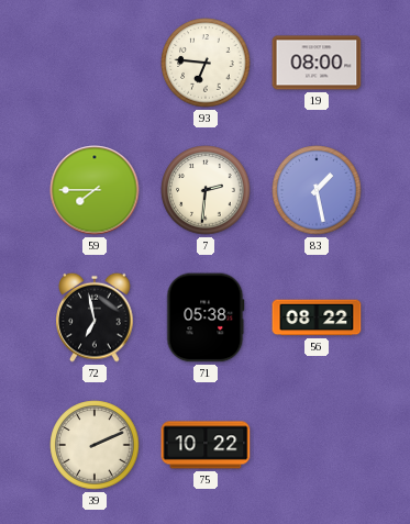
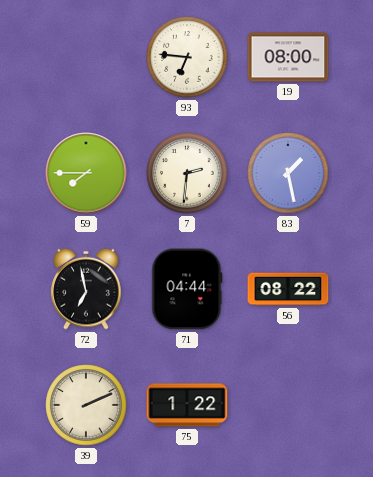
71: 05:38 -> 04:44 (187, 289)
75: 10:22 -> 1:22 (187, 405)
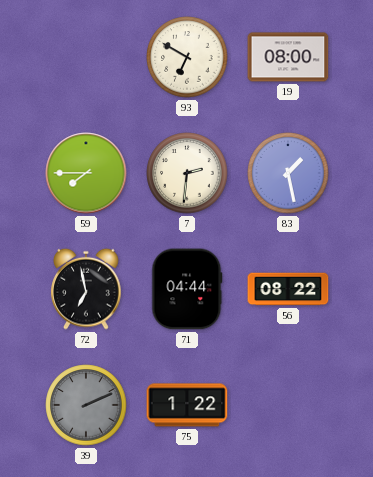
93: 6:46 -> 6:50 (187, 57)
39 dial: cream -> grey (86, 405)
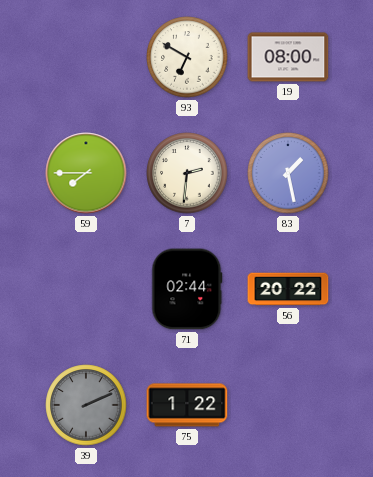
72: 6:58 -> none (86, 289)
71: 04:44 -> 02:44 (187, 289)
56: 08:22 -> 20:22 (288, 289)
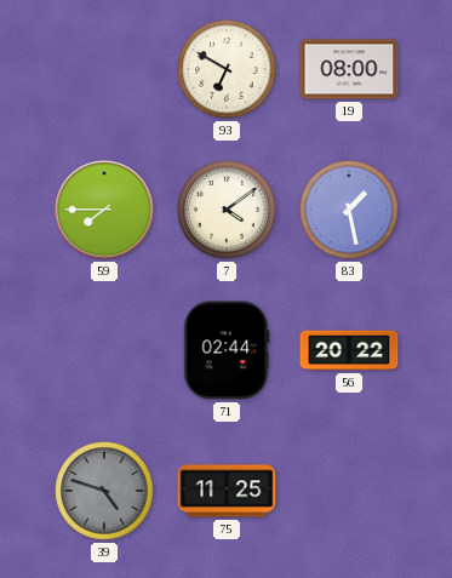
7: 2:31 -> 4:09 (227, 210)
39: 2:11 -> 4:48 (104, 491)
75: 1:22 -> 11:25 (227, 491)
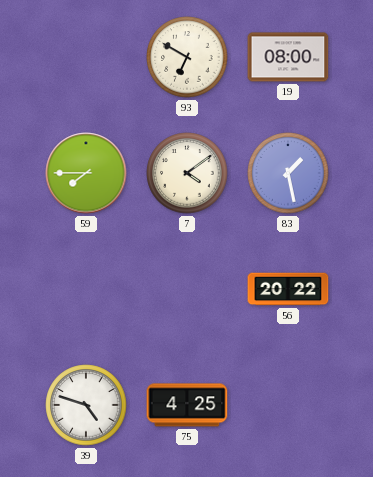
71: 02:44 -> none (227, 350)
39 dial: grey -> white (86, 405)
75: 11:25 -> 4:25 (187, 405)
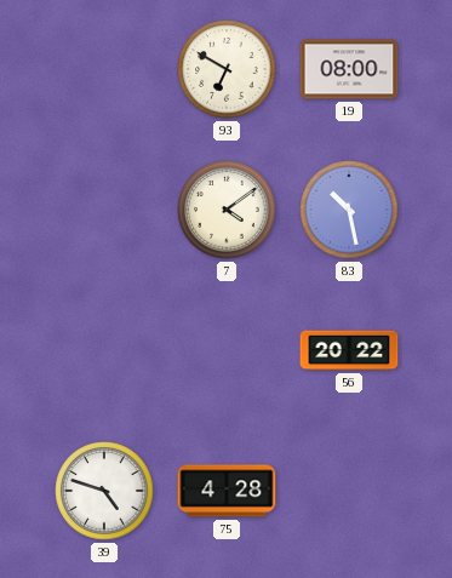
59: 7:45 -> none (86, 173)
83: 1:28 -> 10:28 (349, 210)
75: 4:25 -> 4:28 (227, 491)
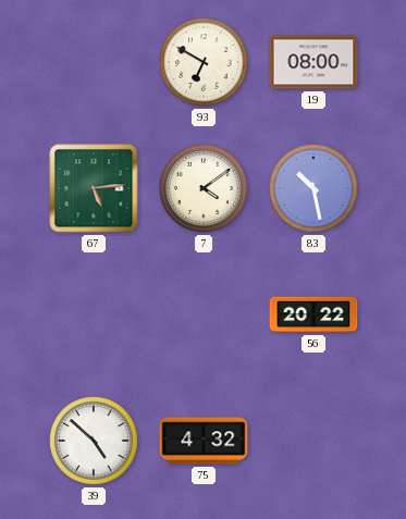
67: none -> 5:14 (94, 188)
39: 4:48 -> 4:52 (94, 441)
75: 4:28 -> 4:32 (204, 441)
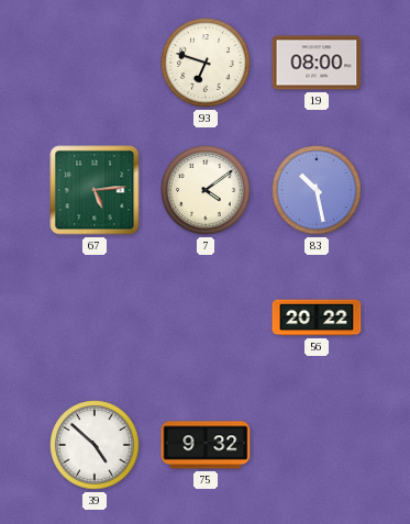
93: 6:50 -> 6:48 (206, 63)
75: 4:32 -> 9:32 (206, 445)
